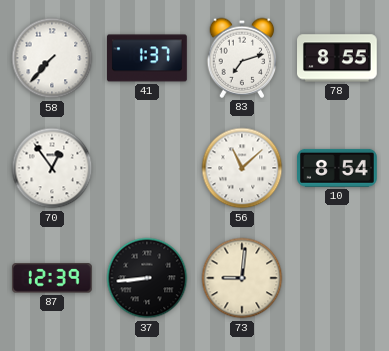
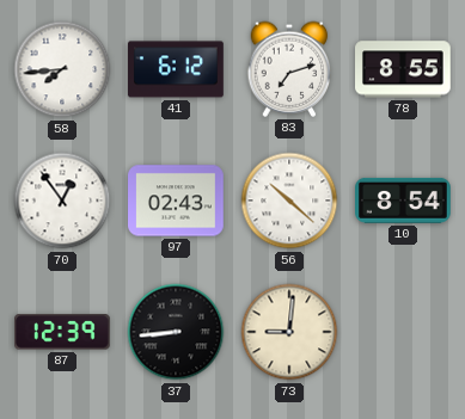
58: 7:37 -> 7:44 (62, 69)
41: 1:37 -> 6:12 (176, 69)
97: none -> 02:43 (177, 201)
56: 11:08 -> 10:22 (289, 201)
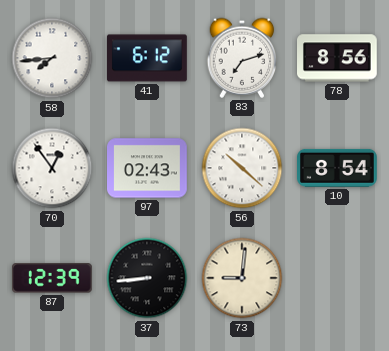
78: 8:55 -> 8:56 (338, 58)
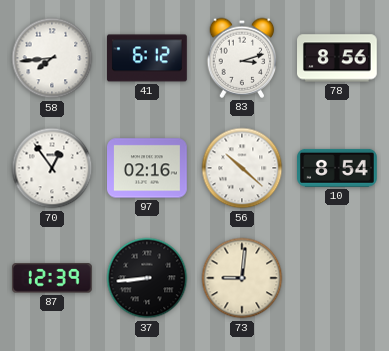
83: 7:12 -> 3:12 (242, 58)
97: 02:43 -> 02:16 (148, 168)
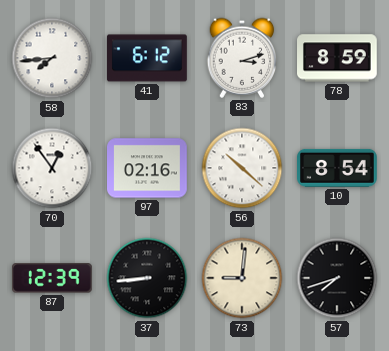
78: 8:56 -> 8:59 (338, 58)
57: none -> 7:42 (337, 278)
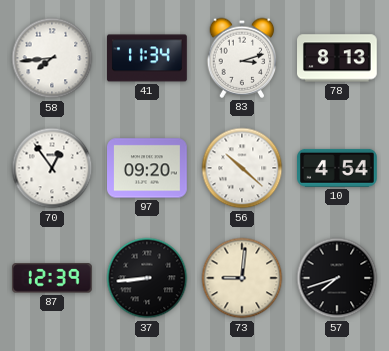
41: 6:12 -> 11:34 (147, 58)
78: 8:59 -> 8:13 (338, 58)
97: 02:16 -> 09:20 (148, 168)
10: 8:54 -> 4:54 (338, 168)
